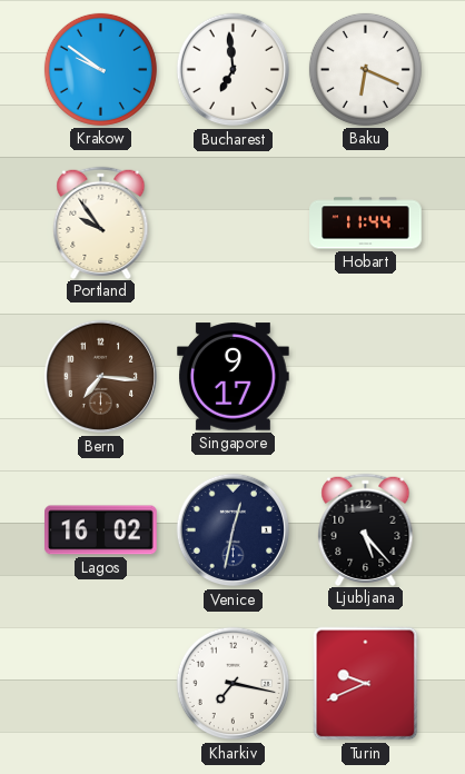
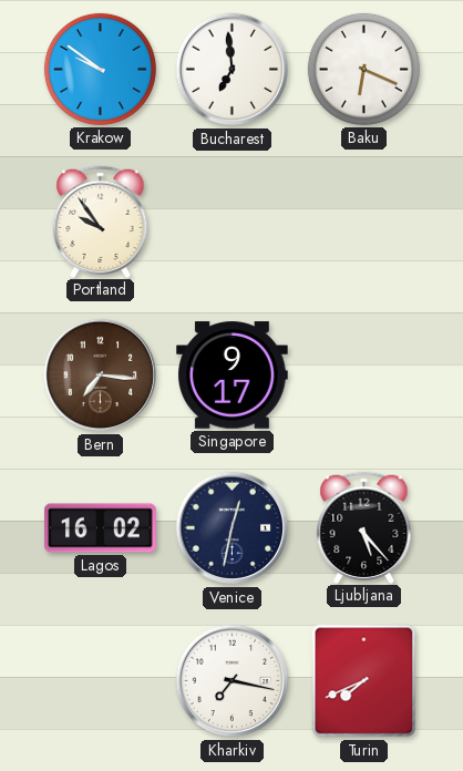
Hobart: 11:44 -> none (366, 224)
Turin: 9:41 -> 7:41 (364, 681)
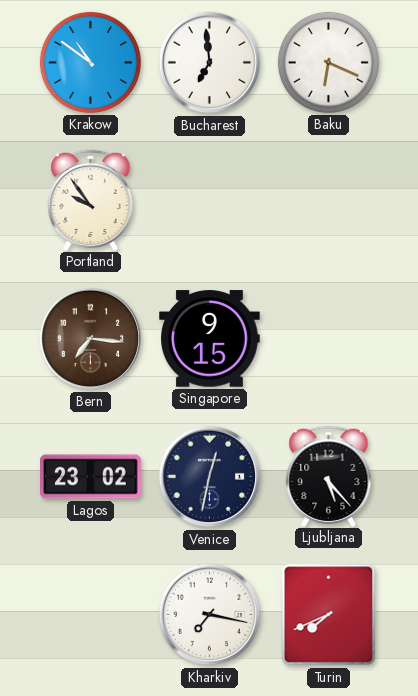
Krakow: 9:51 -> 10:51 (90, 62)
Singapore: 9:17 -> 9:15 (210, 339)
Lagos: 16:02 -> 23:02 (91, 477)
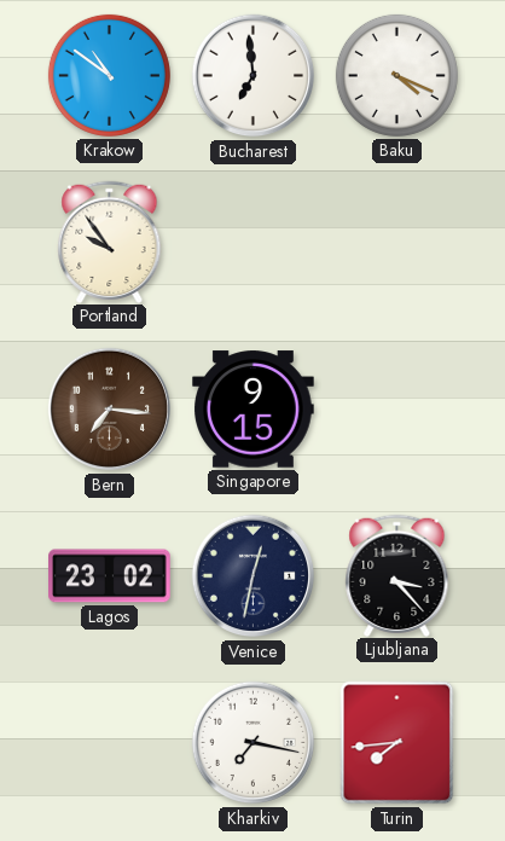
Baku: 6:19 -> 4:19 (396, 75)
Ljubljana: 5:23 -> 3:23 (397, 575)
Turin: 7:41 -> 7:44 (397, 743)
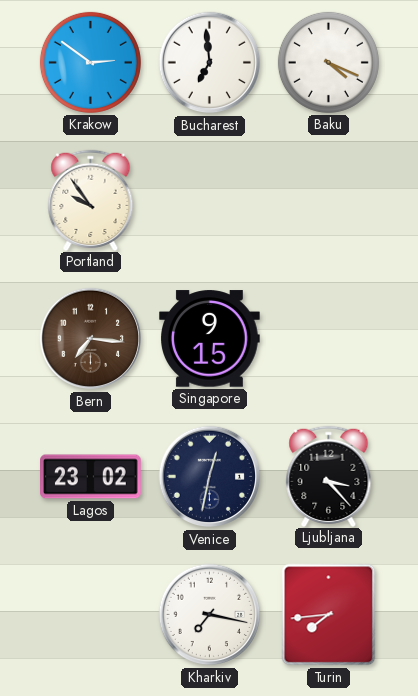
Krakow: 10:51 -> 2:51 (90, 62)
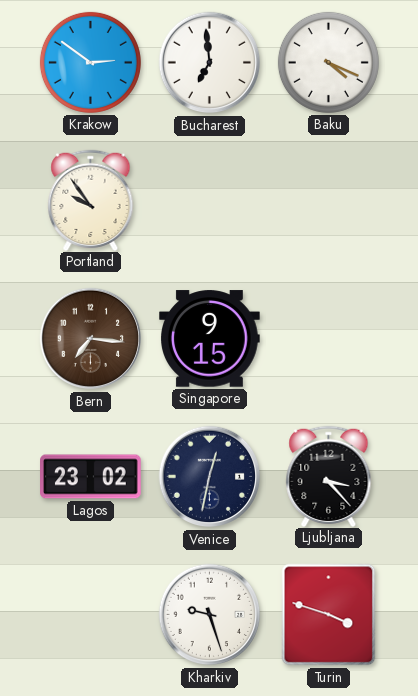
Kharkiv: 7:17 -> 9:27 (210, 615)
Turin: 7:44 -> 3:48 (329, 615)
